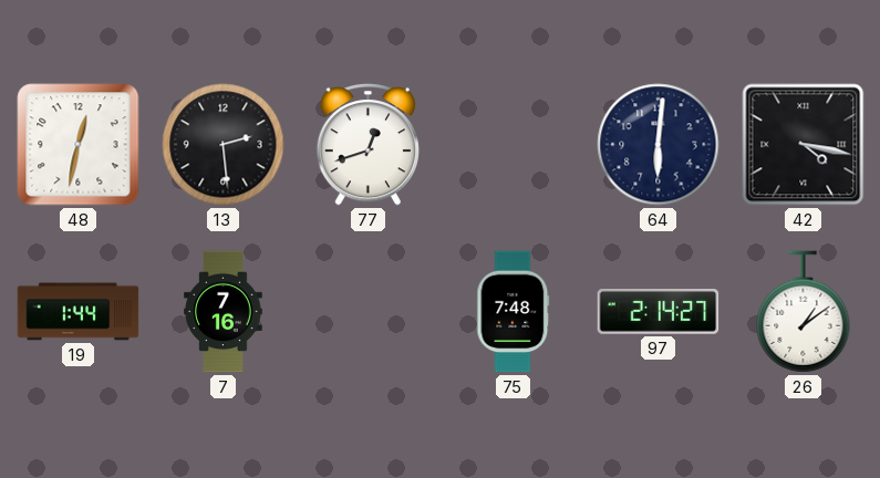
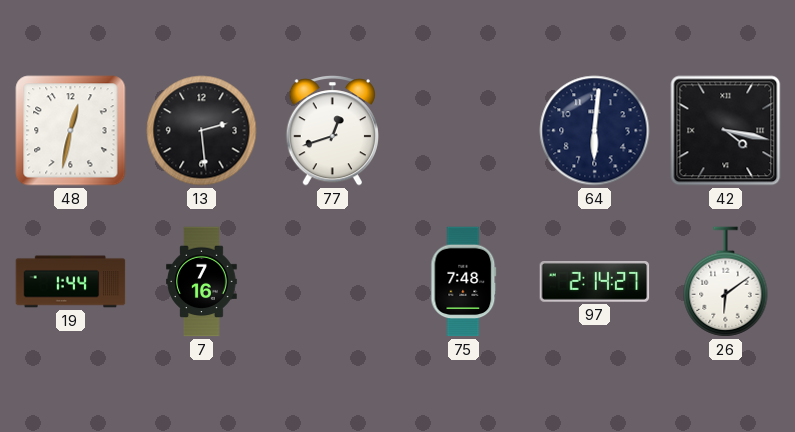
26: 1:09 -> 6:09 (726, 282)
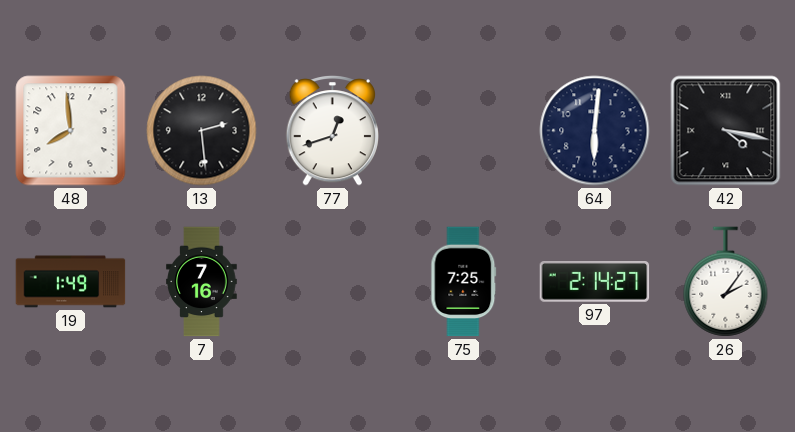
48: 12:32 -> 7:59 (71, 131)
19: 1:44 -> 1:49 (71, 282)
75: 7:48 -> 7:25 (464, 282)
26: 6:09 -> 2:06 (726, 282)
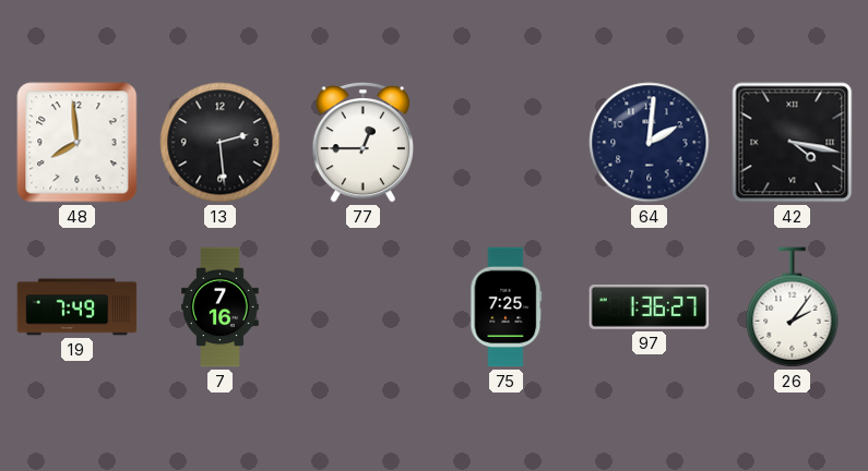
77: 12:42 -> 12:45 (362, 143)
64: 6:01 -> 2:01 (650, 143)
19: 1:49 -> 7:49 (78, 307)
97: 2:14 -> 1:36 (650, 307)
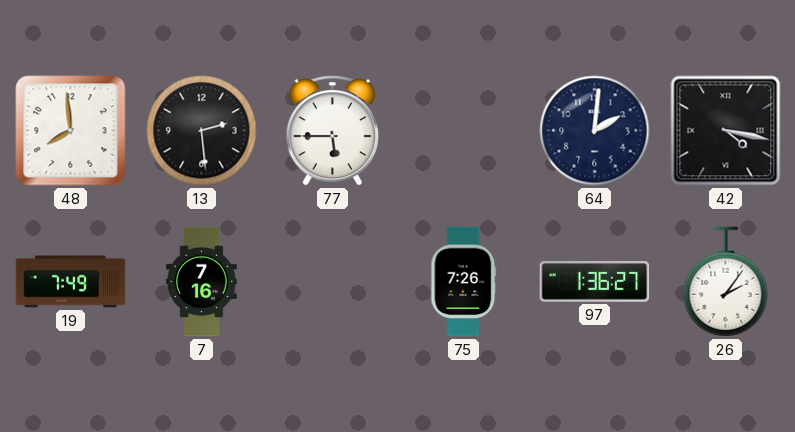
77: 12:45 -> 5:45 (332, 131)
75: 7:25 -> 7:26 (464, 282)
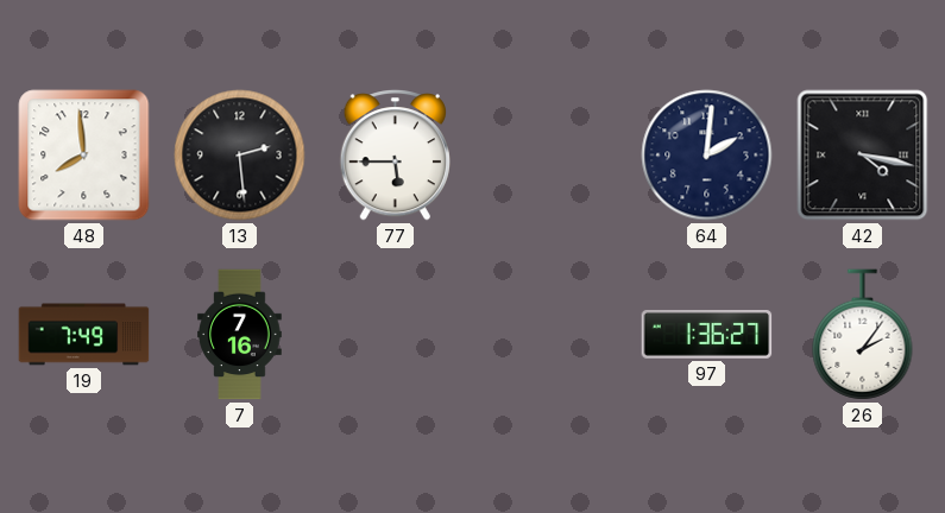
75: 7:26 -> none (464, 282)
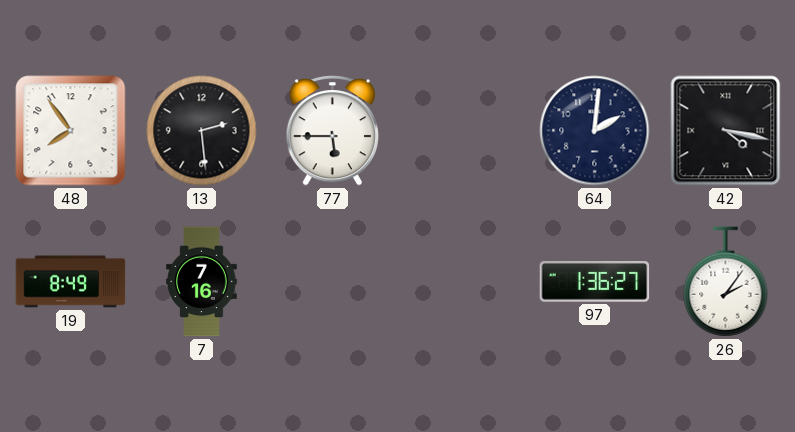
48: 7:59 -> 7:54 (71, 131)
19: 7:49 -> 8:49 (71, 282)
